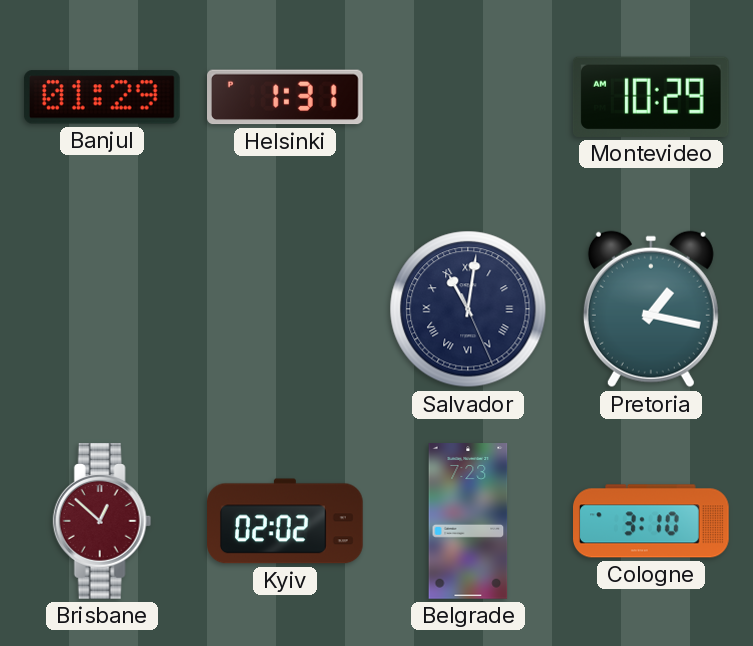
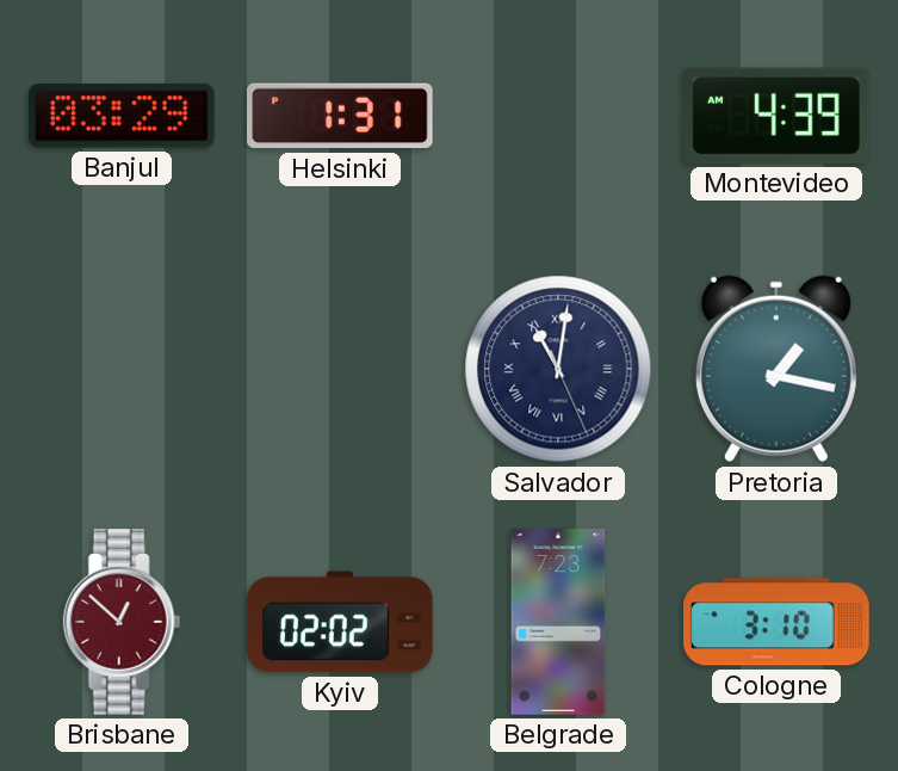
Banjul: 01:29 -> 03:29 (122, 116)
Montevideo: 10:29 -> 4:39 (776, 116)
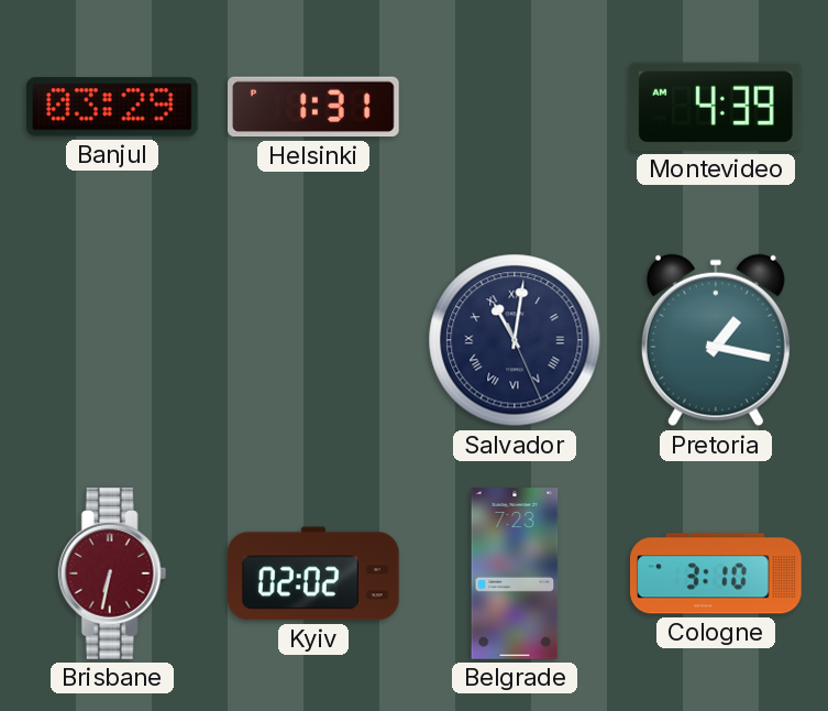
Brisbane: 12:52 -> 6:32 (112, 575)
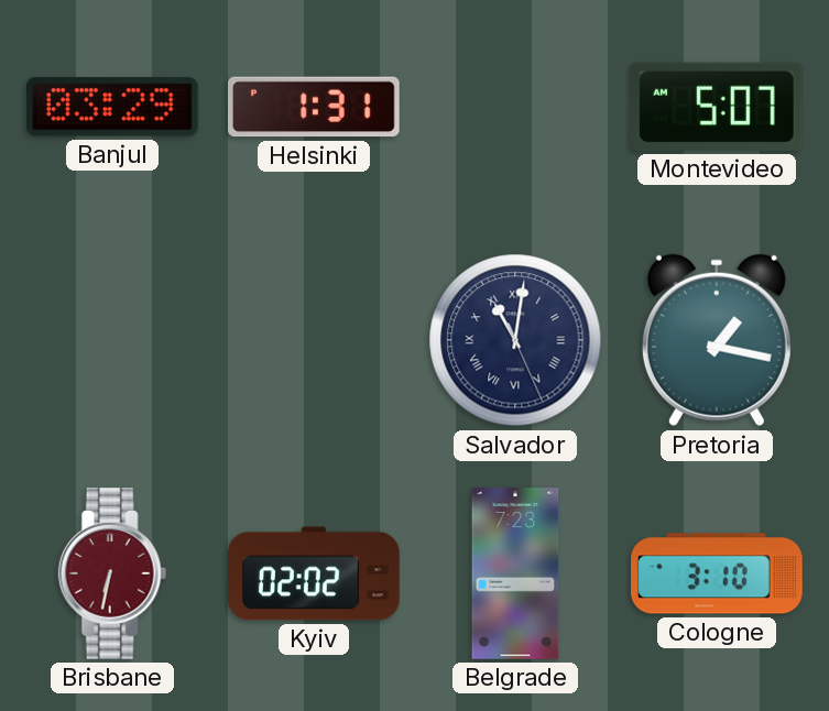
Montevideo: 4:39 -> 5:07 (717, 107)
